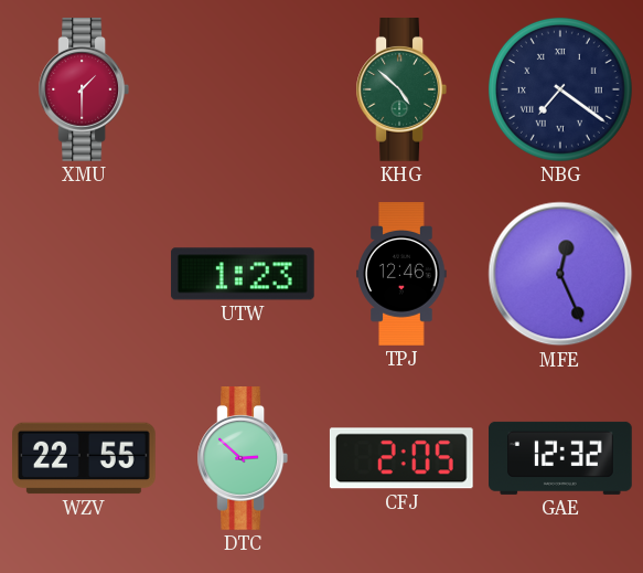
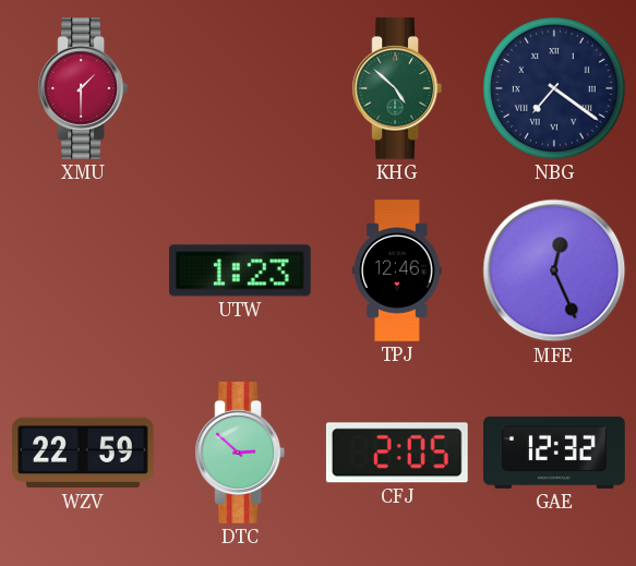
WZV: 22:55 -> 22:59 (84, 453)
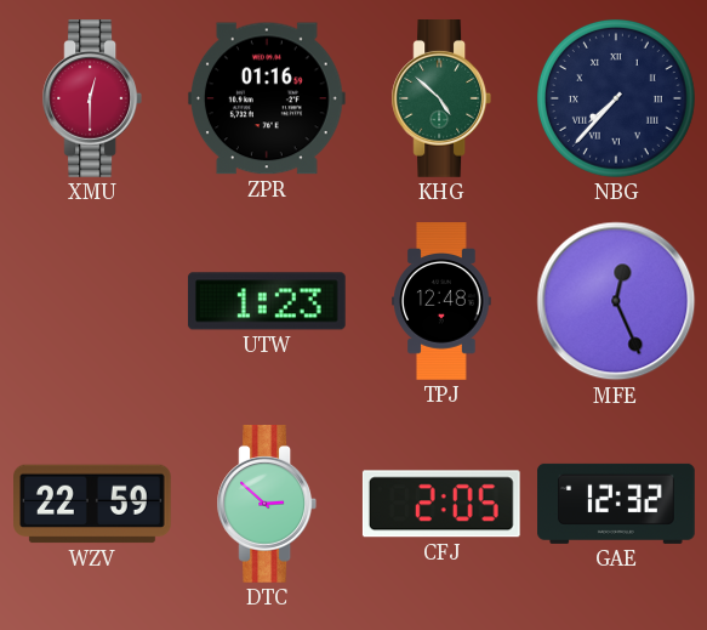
XMU: 1:30 -> 12:30 (91, 100)
ZPR: none -> 01:16 (267, 98)
NBG: 7:21 -> 7:37 (616, 98)
TPJ: 12:46 -> 12:48 (441, 301)
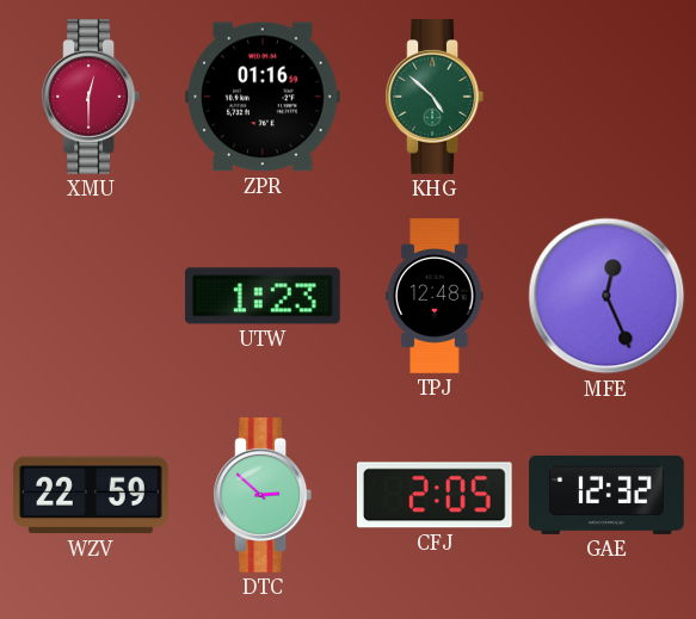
NBG: 7:37 -> none (616, 98)
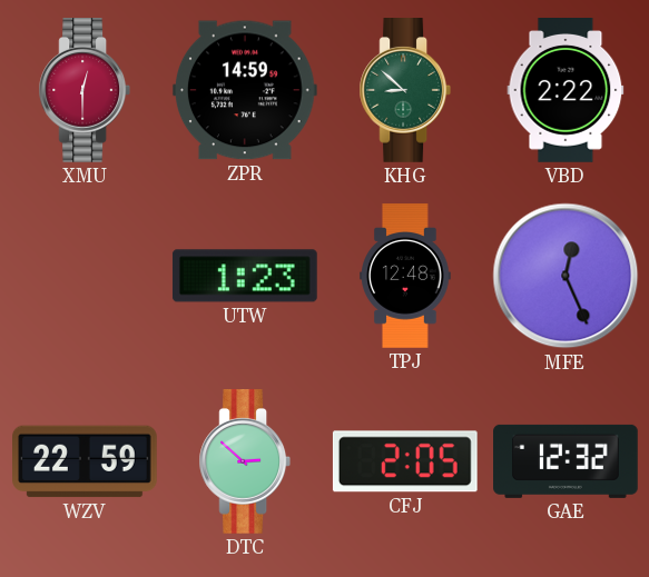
ZPR: 01:16 -> 14:59 (245, 90)
KHG: 4:52 -> 8:52 (404, 91)
VBD: none -> 2:22 (566, 91)
